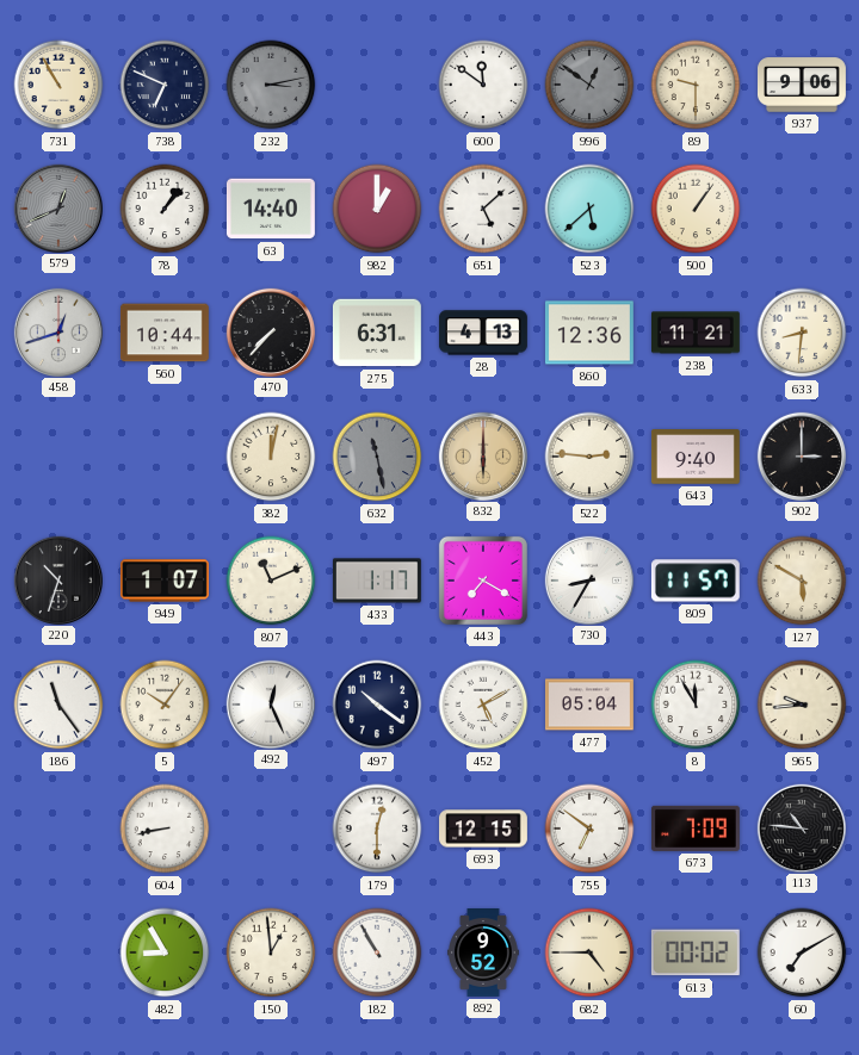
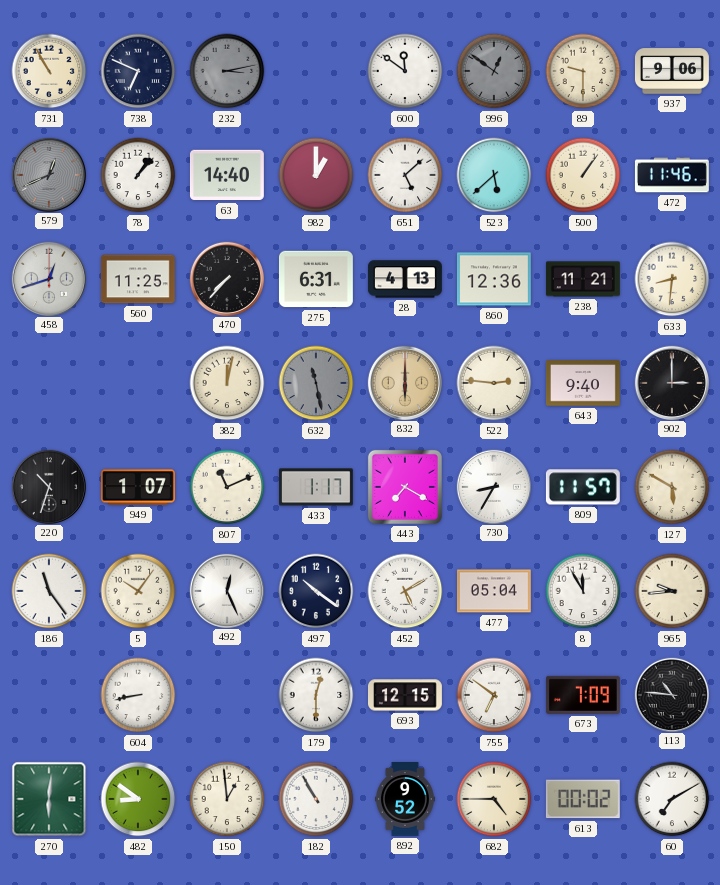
472: none -> 11:46 (672, 175)
560: 10:44 -> 11:25 (138, 279)
270: none -> 6:01 (49, 799)
482: 8:55 -> 8:51 (138, 799)
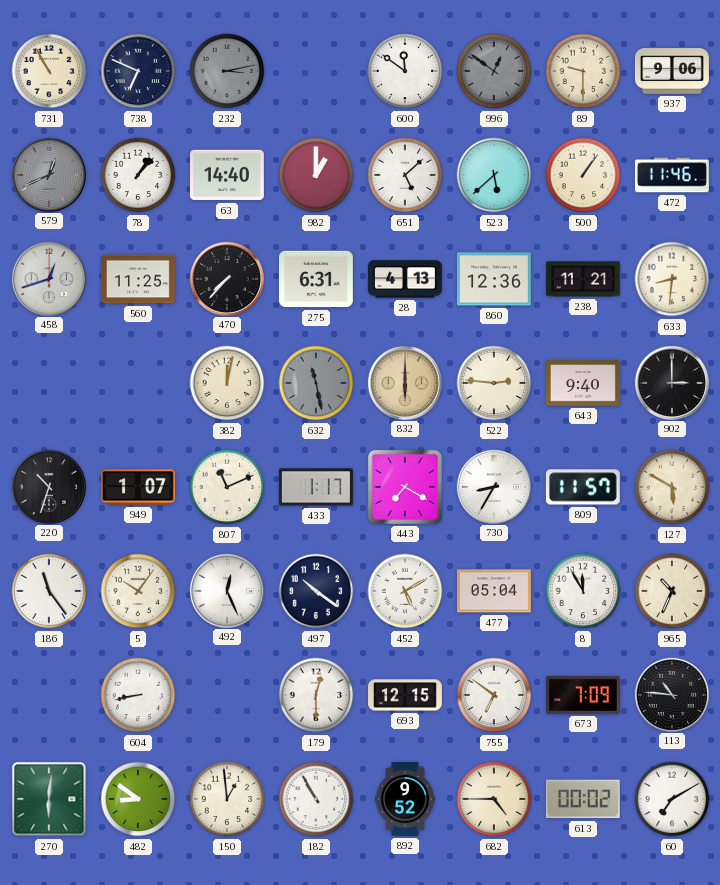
965: 9:44 -> 10:34 (672, 591)
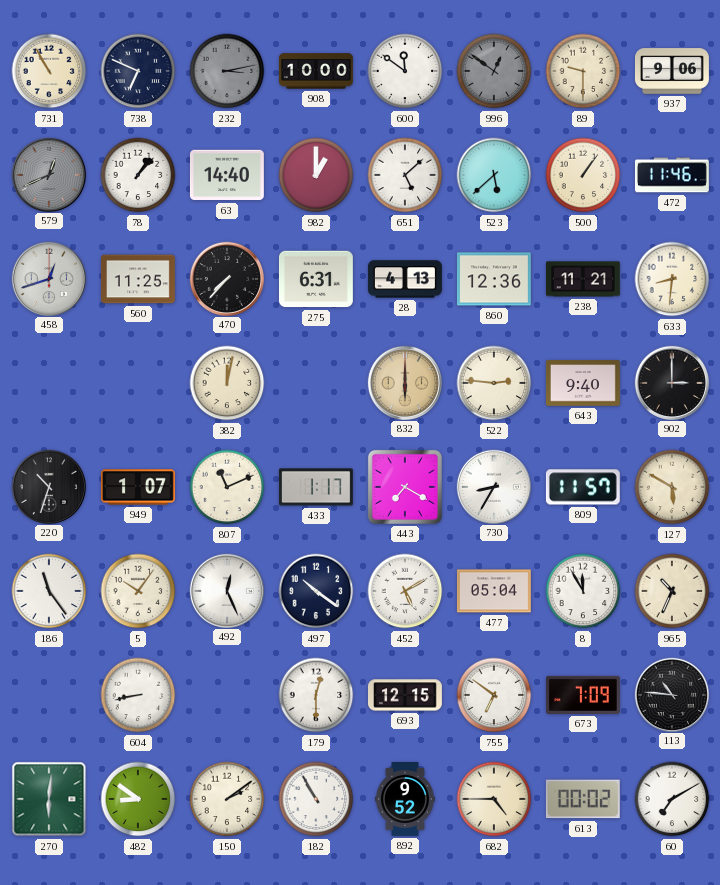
908: none -> 10:00 (316, 71)
632: 11:28 -> none (316, 383)
150: 12:59 -> 2:09 (227, 799)
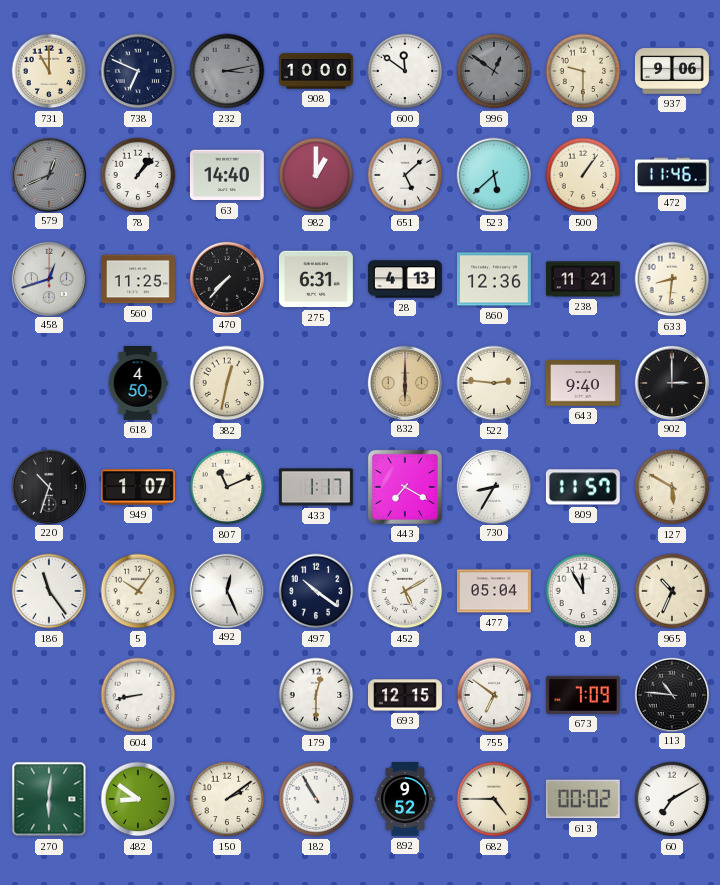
731: 10:55 -> 11:00 (49, 71)
618: none -> 4:50 (138, 384)
382: 12:02 -> 12:32 (227, 383)
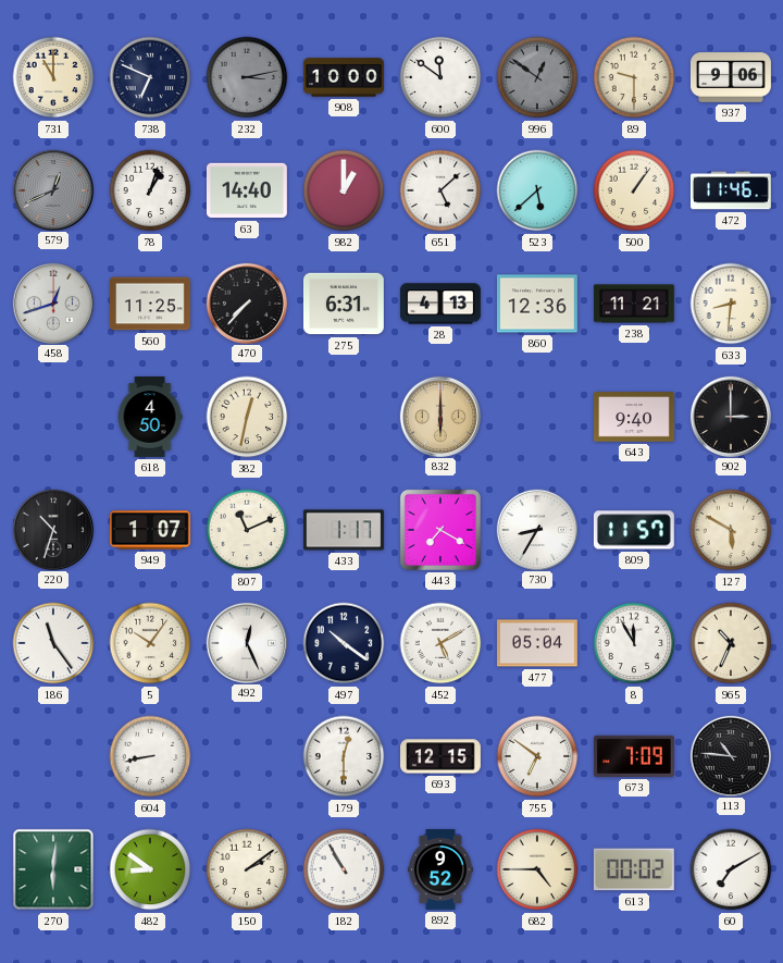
78: 1:07 -> 1:03 (150, 190)
522: 2:46 -> none (494, 383)
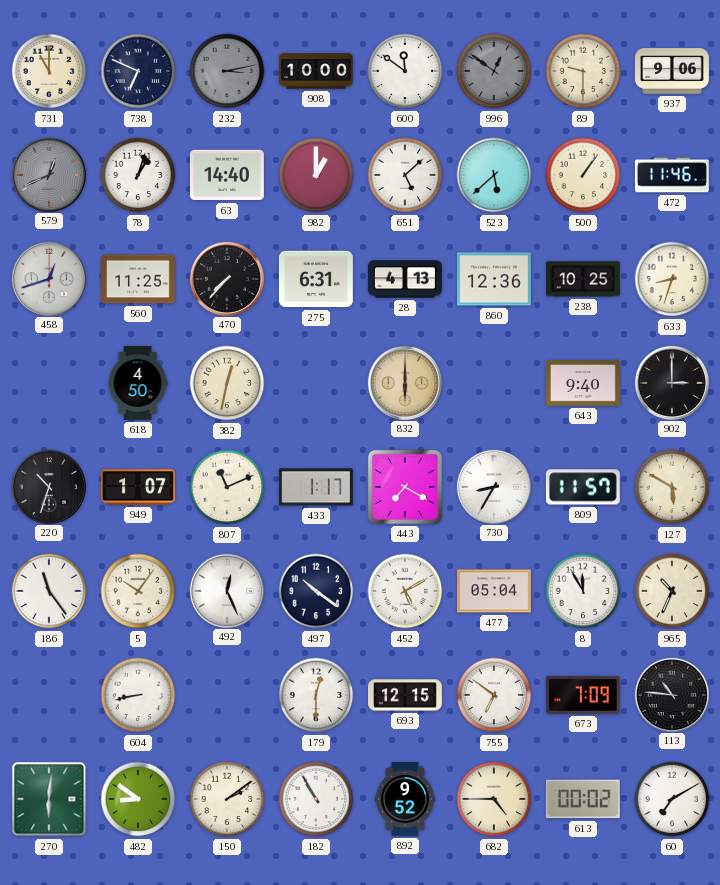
238: 11:21 -> 10:25 (583, 279)
633: 8:31 -> 8:33 (672, 279)
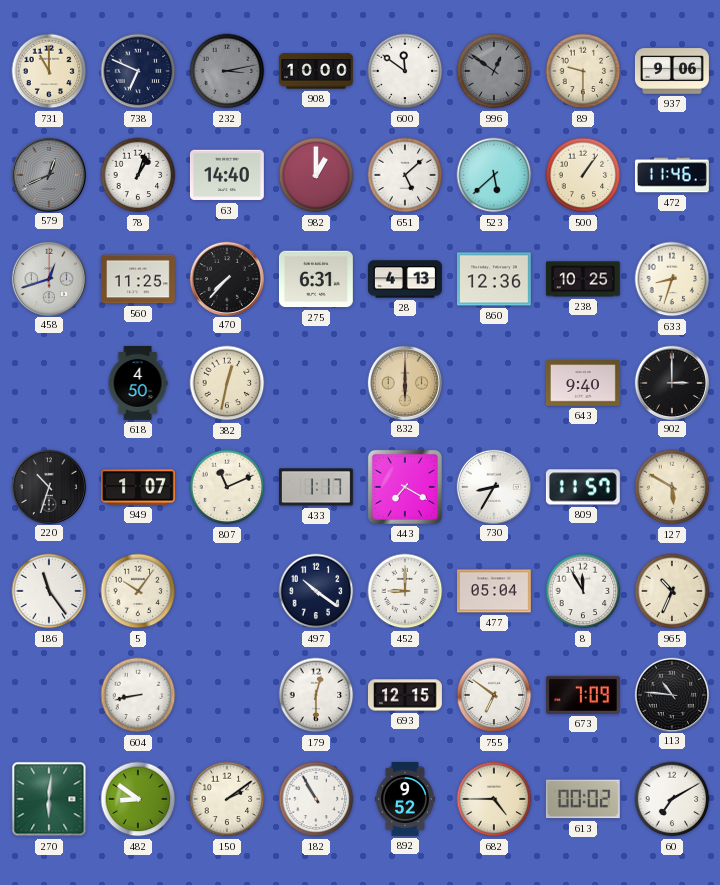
492: 12:26 -> none (226, 590)
452: 5:10 -> 9:00 (405, 591)
